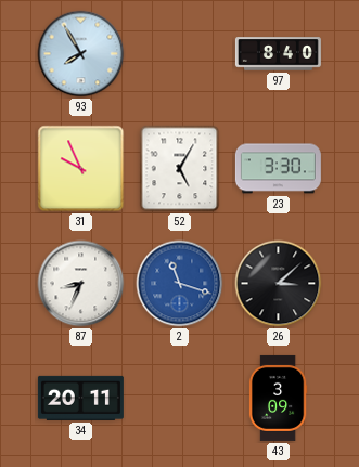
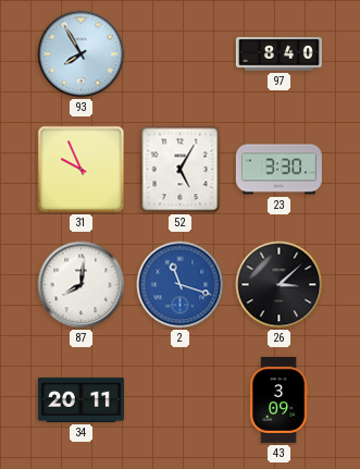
87: 8:34 -> 8:01 (82, 285)
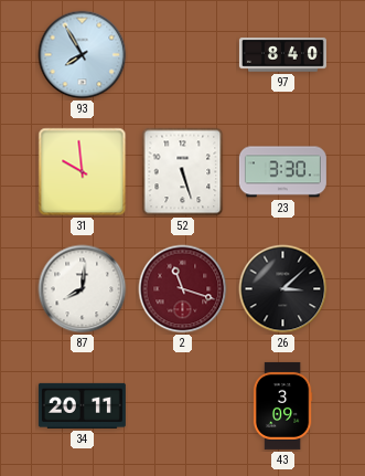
31: 9:56 -> 9:59 (83, 172)
52: 5:05 -> 5:27 (183, 172)
2 dial: blue -> burgundy (183, 289)
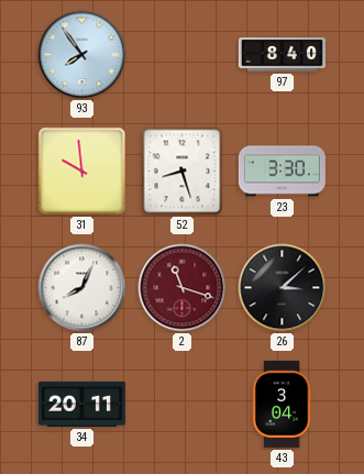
93: 7:55 -> 7:54 (82, 55)
52: 5:27 -> 8:27 (183, 172)
87: 8:01 -> 8:04 (82, 288)
43: 3:09 -> 3:04 (282, 404)
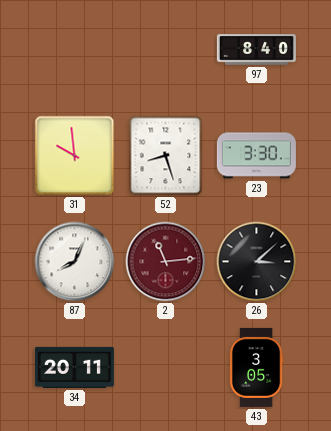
93: 7:54 -> none (82, 55)
2: 11:18 -> 11:14 (166, 262)
43: 3:04 -> 3:05 (256, 367)
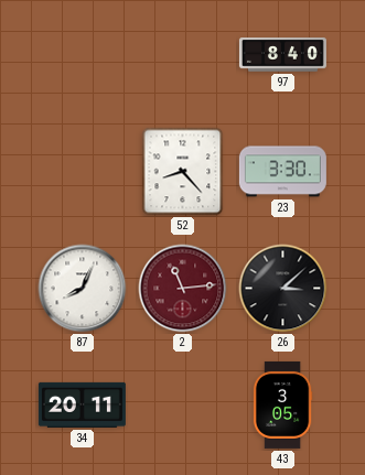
31: 9:59 -> none (75, 156)
52: 8:27 -> 8:23 (183, 172)
